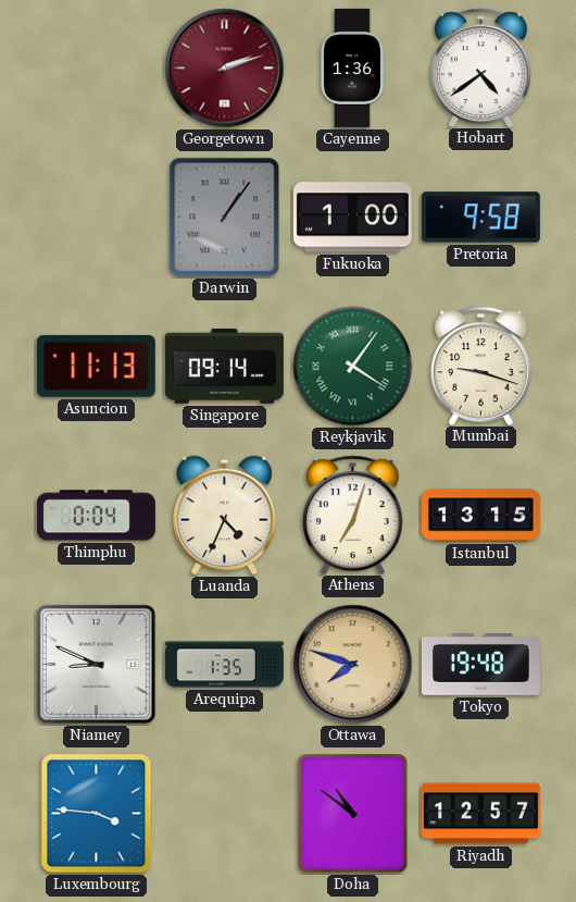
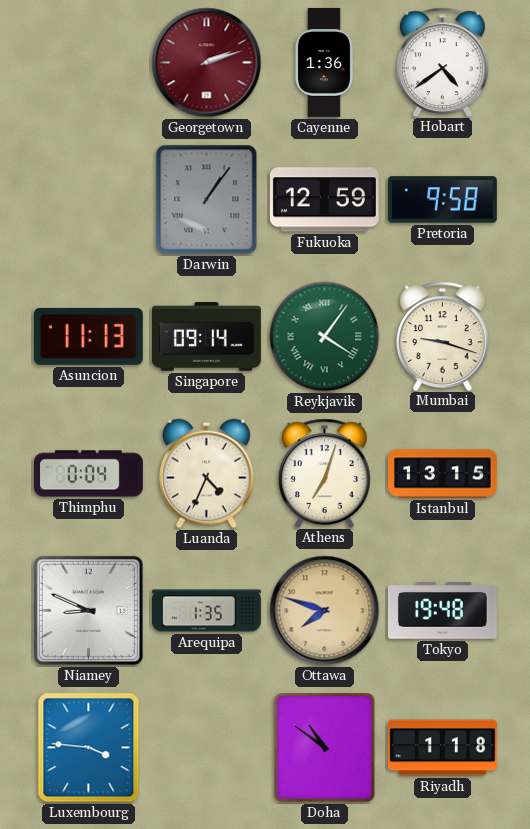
Fukuoka: 1:00 -> 12:59 (324, 200)
Riyadh: 12:57 -> 1:18 (442, 748)
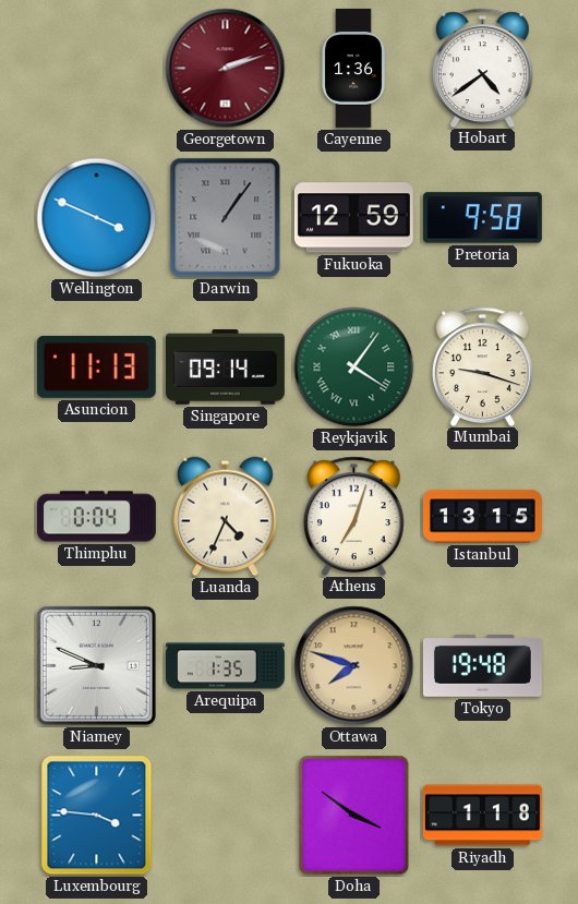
Wellington: none -> 3:49 (97, 218)
Doha: 10:51 -> 3:51 (354, 816)
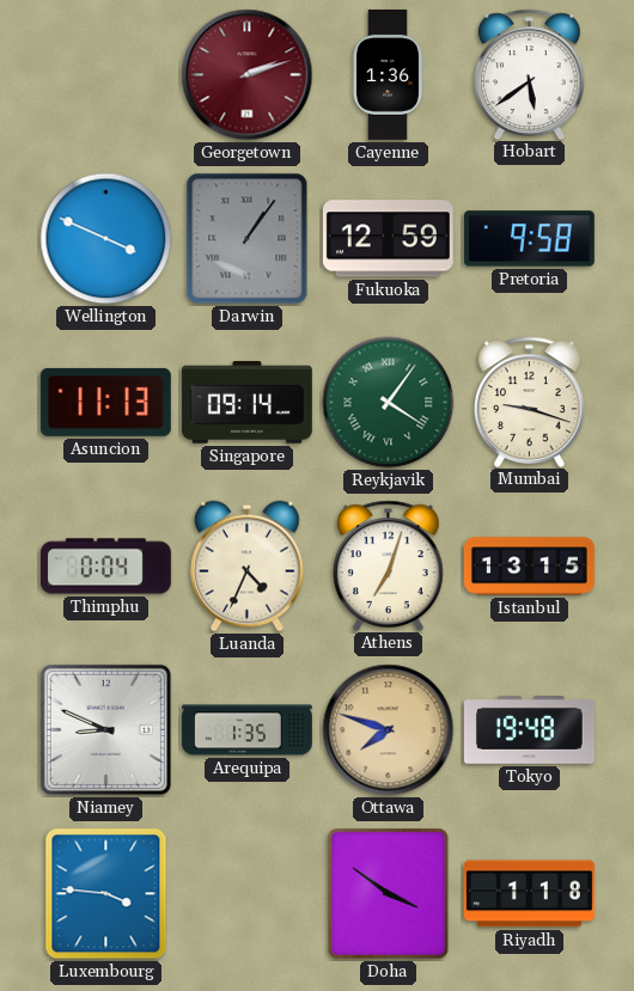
Hobart: 4:39 -> 5:39 (529, 74)
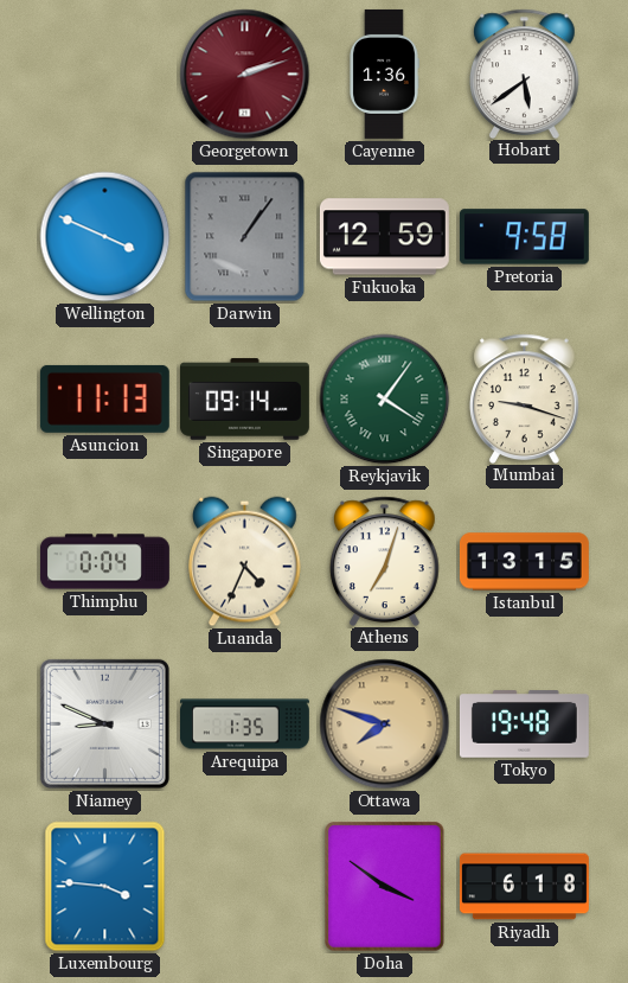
Riyadh: 1:18 -> 6:18 (524, 887)
